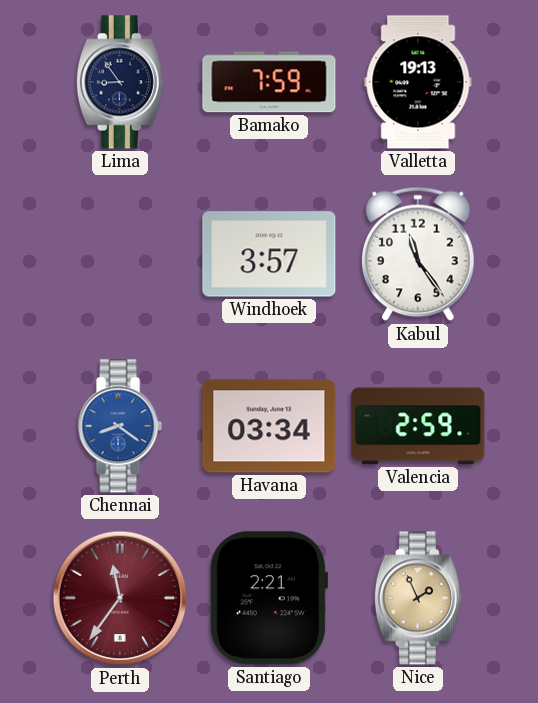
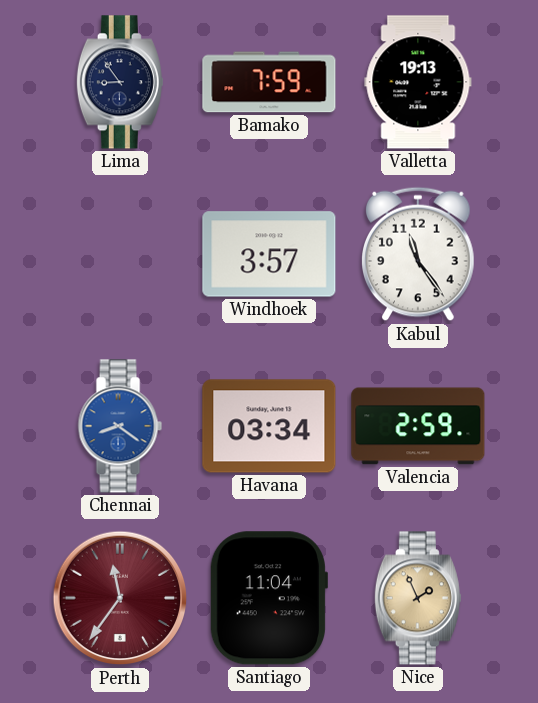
Santiago: 2:21 -> 11:04 (268, 598)
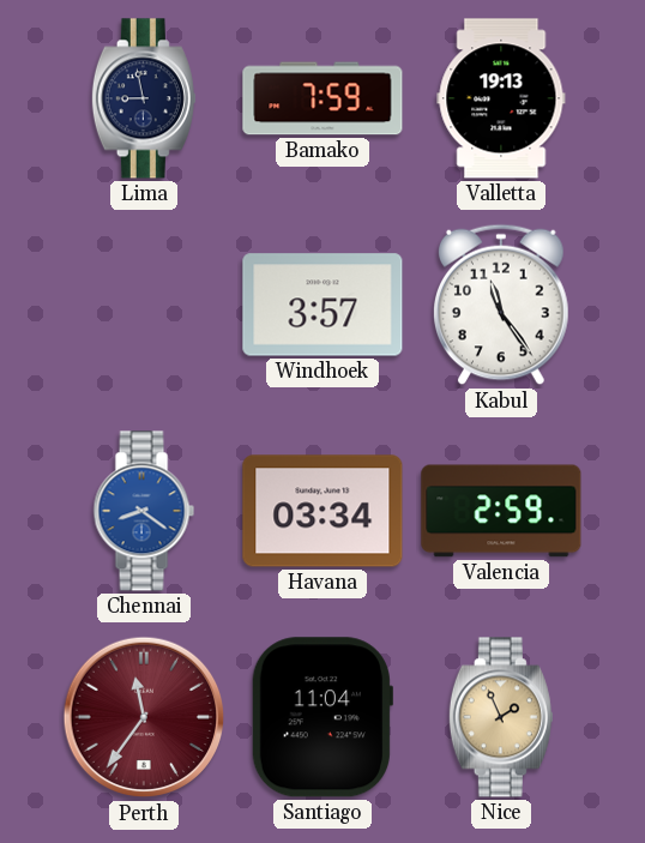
Lima: 8:54 -> 8:58 (144, 98)
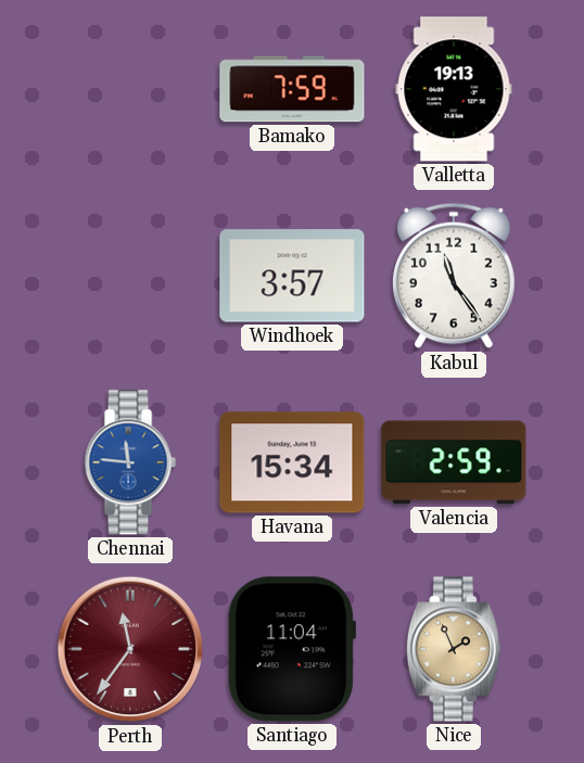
Lima: 8:58 -> none (144, 98)
Chennai: 8:21 -> 11:46 (130, 462)
Havana: 03:34 -> 15:34 (292, 462)
